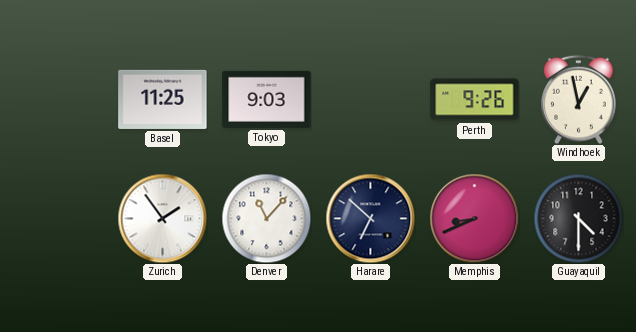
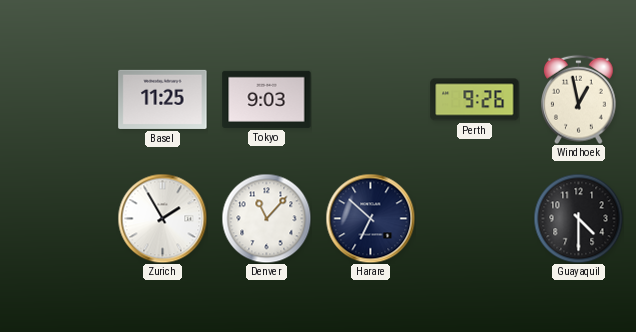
Zurich: 1:54 -> 1:55 (162, 218)
Memphis: 8:41 -> none (474, 218)
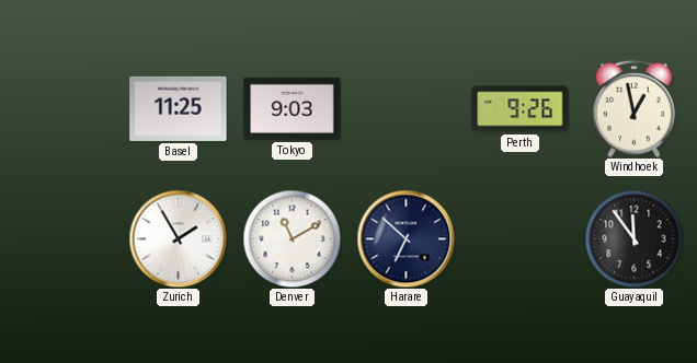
Denver: 11:07 -> 11:10 (292, 238)
Guayaquil: 4:30 -> 11:54 (633, 238)
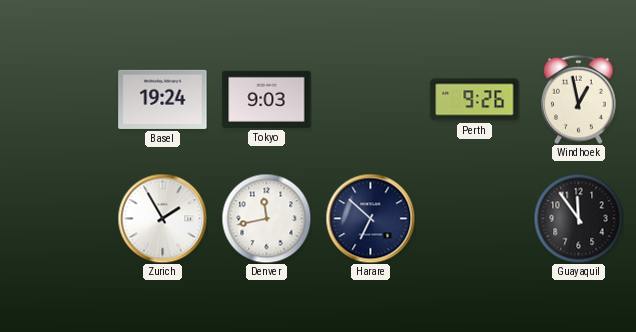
Basel: 11:25 -> 19:24 (163, 99)
Denver: 11:10 -> 11:43 (266, 218)
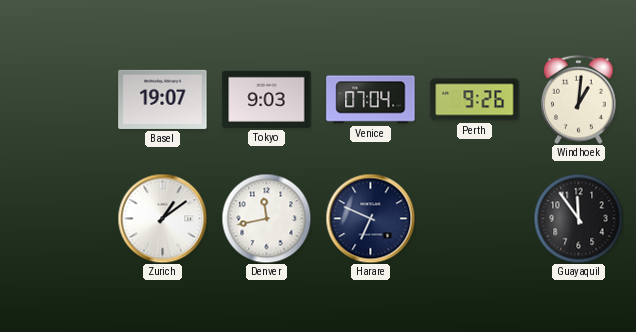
Basel: 19:24 -> 19:07 (163, 99)
Venice: none -> 07:04 (371, 100)
Windhoek: 12:58 -> 1:01 (579, 99)
Zurich: 1:55 -> 1:09 (162, 218)
Harare: 6:52 -> 6:49 (370, 218)
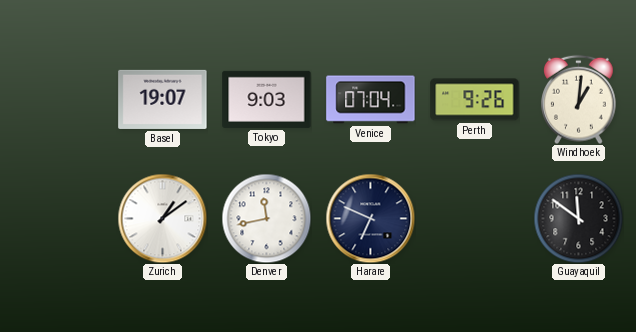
Guayaquil: 11:54 -> 11:51 (578, 218)
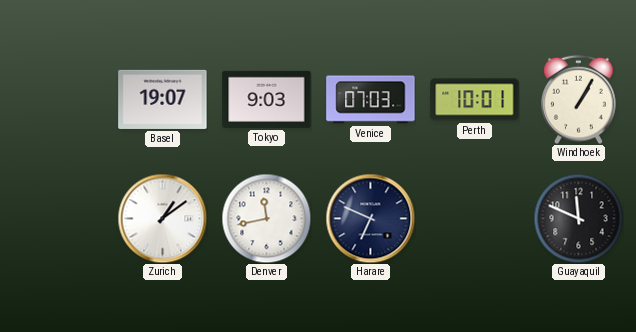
Venice: 07:04 -> 07:03 (371, 100)
Perth: 9:26 -> 10:01 (475, 100)
Windhoek: 1:01 -> 1:05 (579, 99)
Guayaquil: 11:51 -> 11:49 (578, 218)
